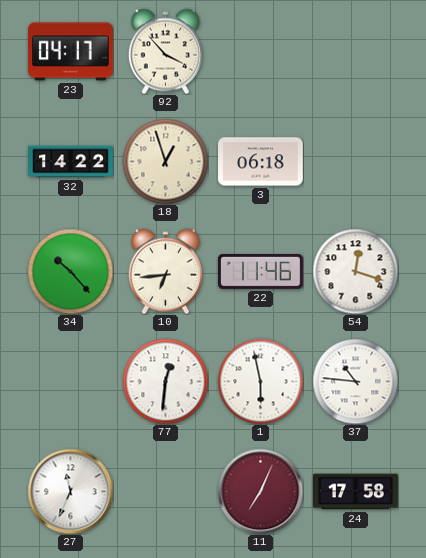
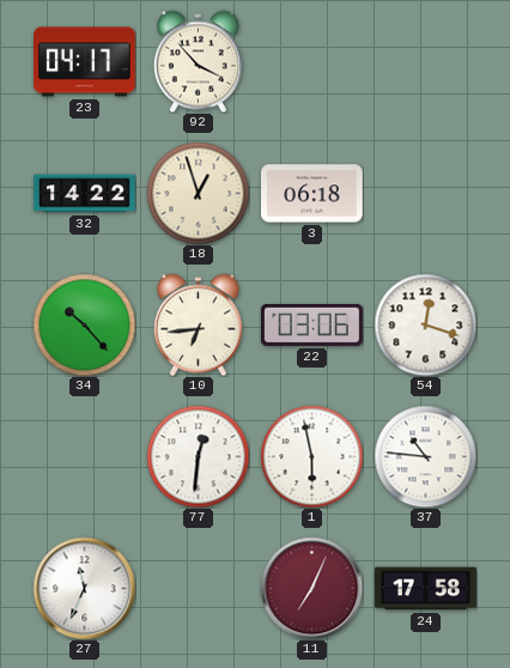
22: 11:46 -> 03:06 (312, 326)
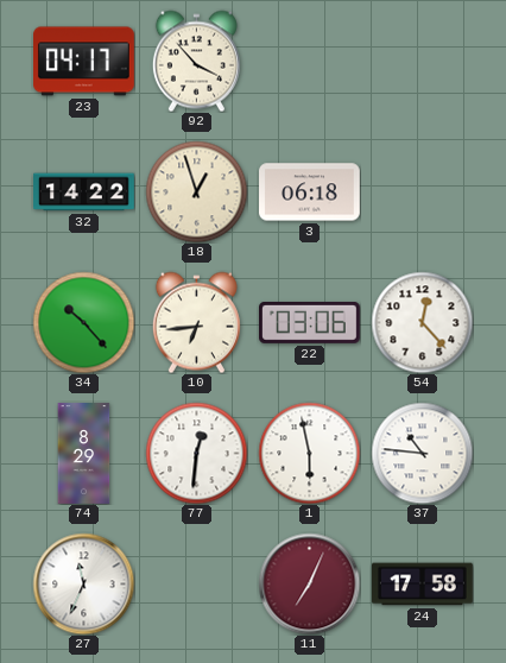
54: 12:18 -> 12:23 (422, 322)
74: none -> 8:29 (84, 454)
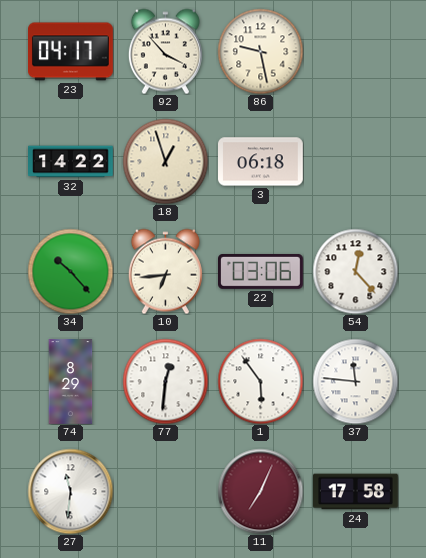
86: none -> 9:28 (260, 51)
1: 5:58 -> 5:54 (260, 381)
37: 10:46 -> 11:46 (355, 381)
27: 11:34 -> 11:31 (70, 491)
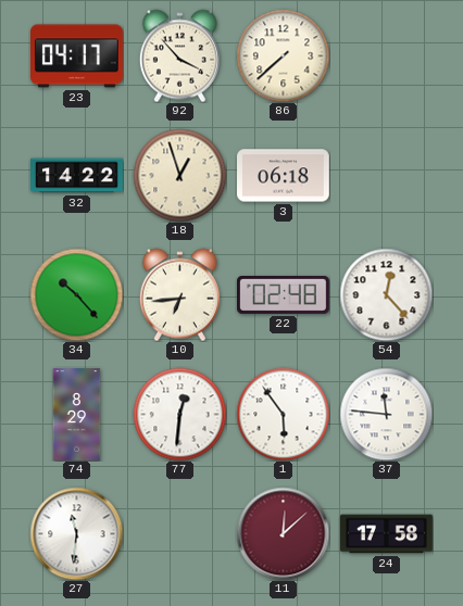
86: 9:28 -> 7:38 (283, 55)
22: 03:06 -> 02:48 (284, 295)
11: 7:04 -> 12:08 (283, 533)
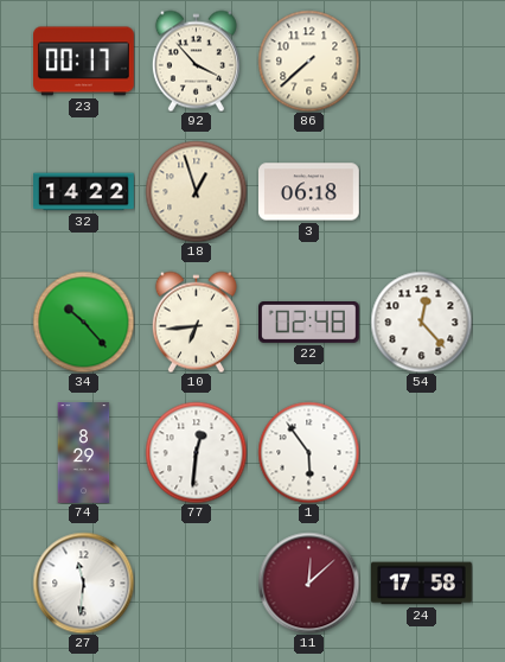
23: 04:17 -> 00:17 (84, 62)
37: 11:46 -> none (386, 414)
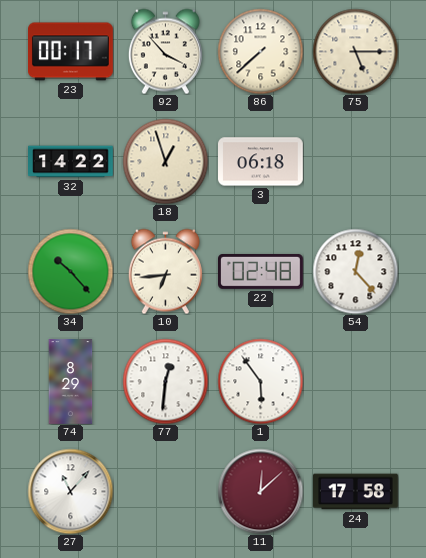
75: none -> 5:15 (355, 51)
27: 11:31 -> 11:07 (70, 491)
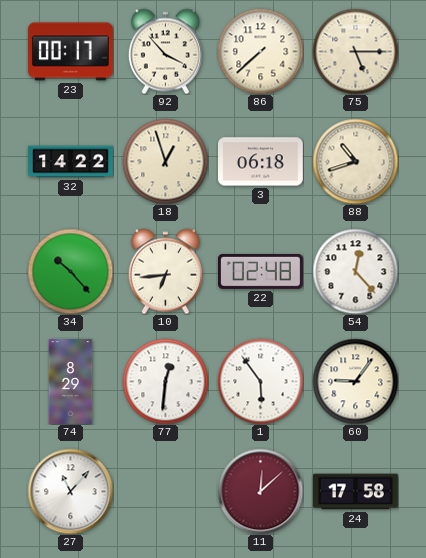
88: none -> 10:42 (355, 161)
60: none -> 9:06 (355, 381)
